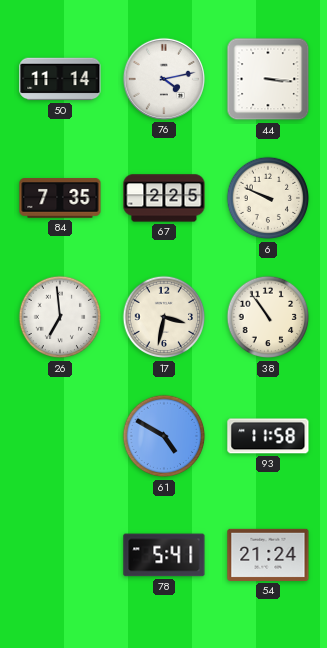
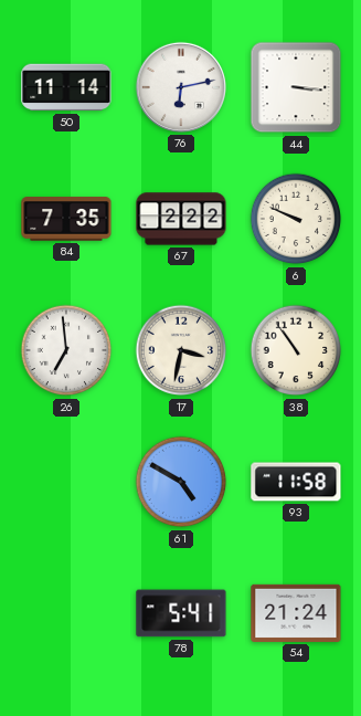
76: 4:13 -> 6:13 (181, 87)
67: 2:25 -> 2:22 (181, 219)
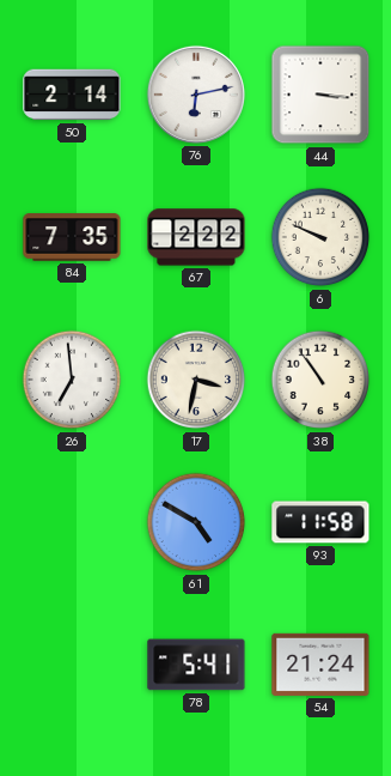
50: 11:14 -> 2:14 (72, 95)
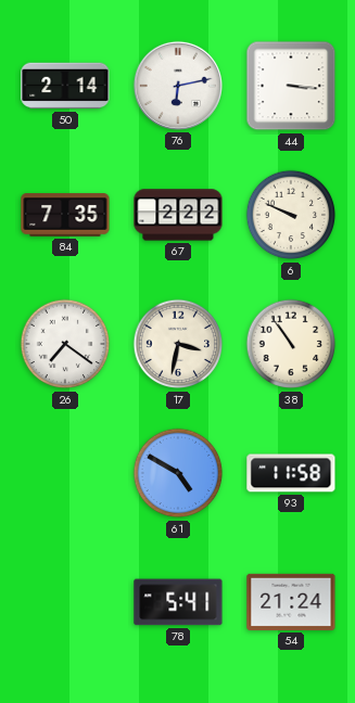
26: 6:59 -> 7:21 (65, 344)
